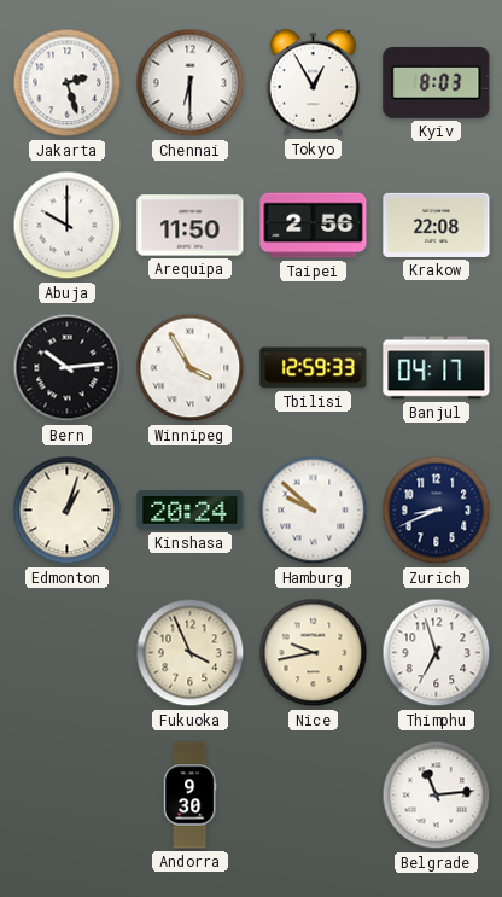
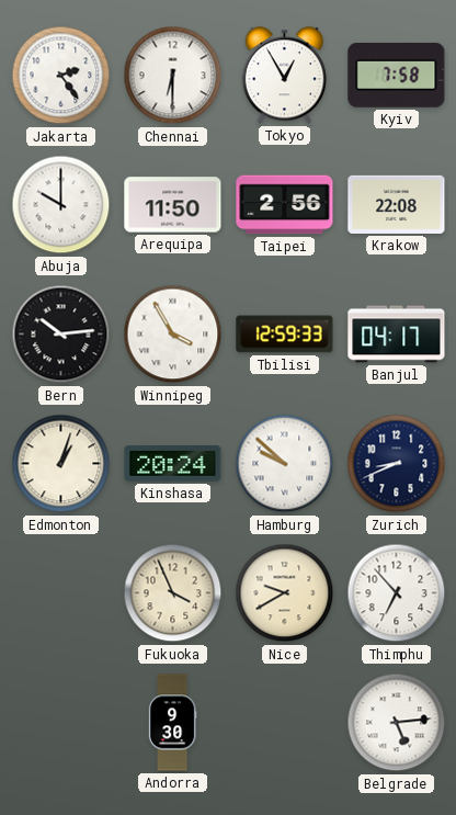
Jakarta: 2:27 -> 2:24 (61, 76)
Kyiv: 8:03 -> 7:58 (397, 75)
Nice: 9:43 -> 9:40 (285, 593)
Thimphu: 6:57 -> 6:53 (397, 593)
Belgrade: 11:14 -> 5:14 (397, 723)
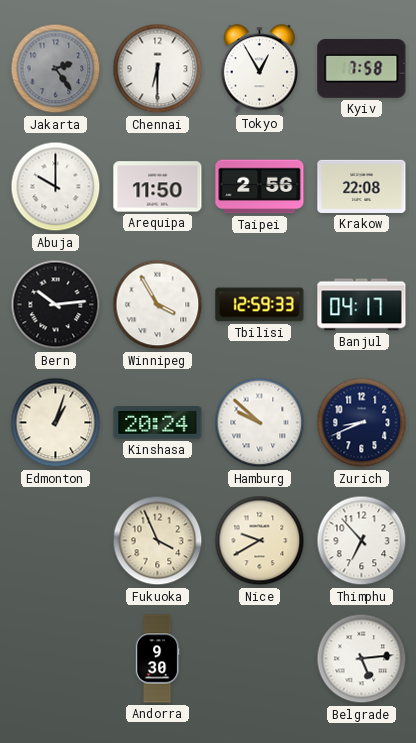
Jakarta dial: white -> grey (56, 69)
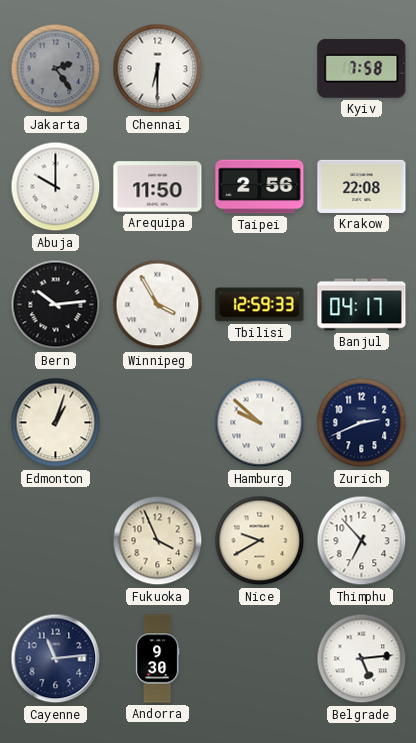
Tokyo: 12:55 -> none (260, 69)
Kinshasa: 20:24 -> none (158, 423)
Zurich: 8:41 -> 2:41 (362, 423)
Cayenne: none -> 11:14 (56, 659)
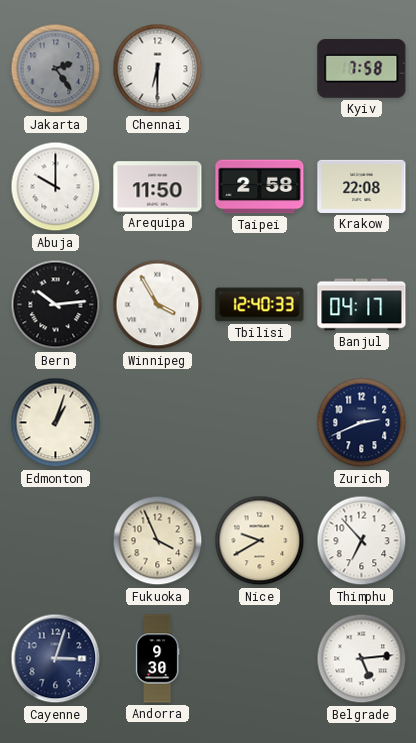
Taipei: 2:56 -> 2:58 (260, 187)
Tbilisi: 12:59 -> 12:40 (260, 305)
Hamburg: 9:52 -> none (260, 423)
Cayenne: 11:14 -> 3:03 (56, 659)
